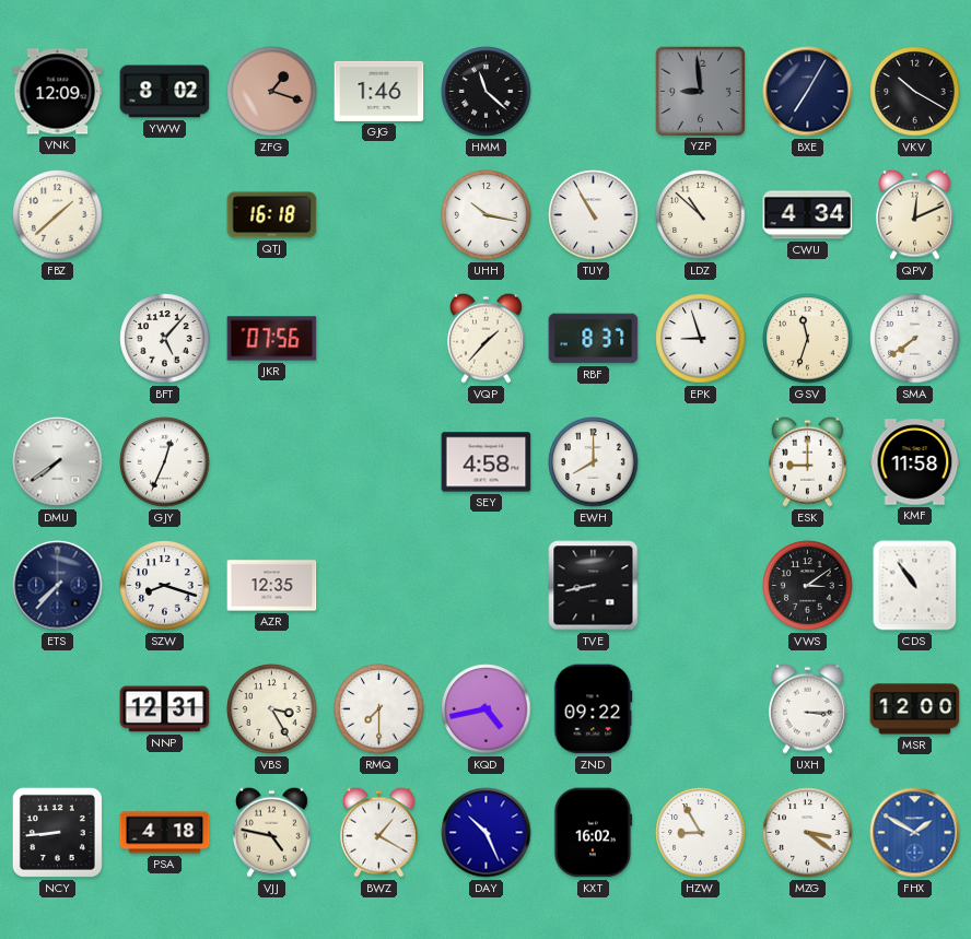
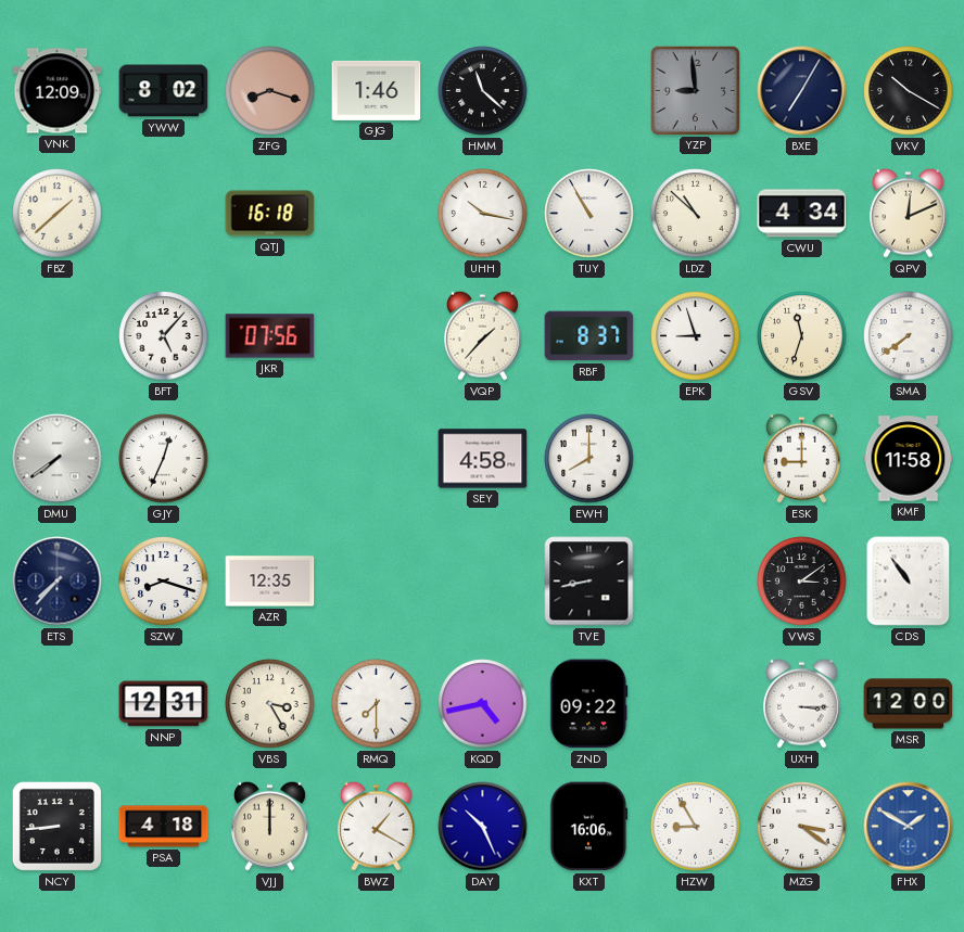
ZFG: 1:18 -> 8:18 (270, 91)
VJJ: 4:47 -> 12:00 (269, 826)
KXT: 16:02 -> 16:06 (589, 827)
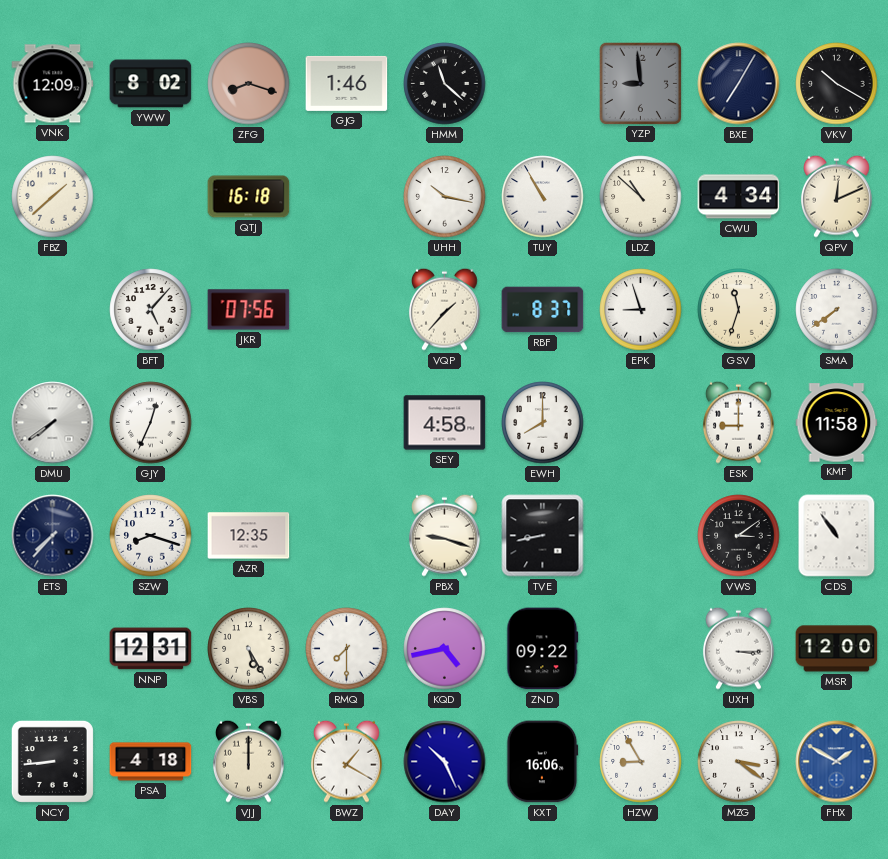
PBX: none -> 9:18 (444, 535)
VBS: 3:25 -> 5:25 (249, 649)
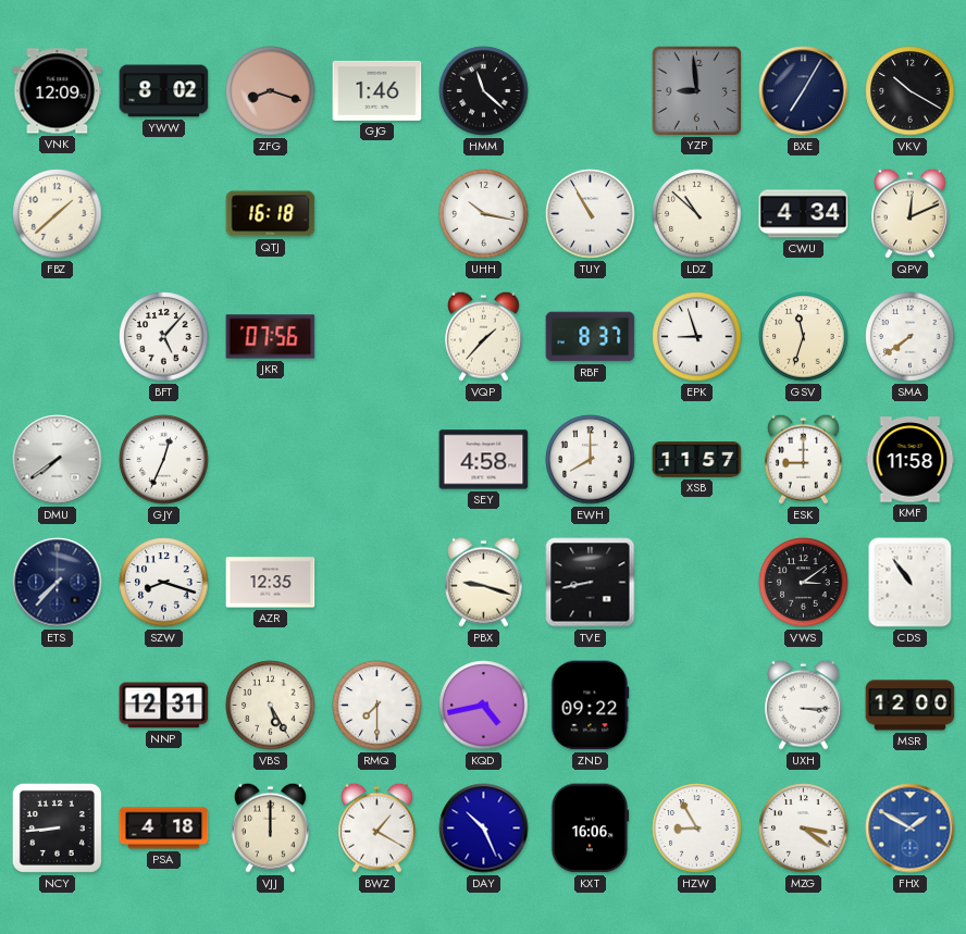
XSB: none -> 11:57 (697, 460)
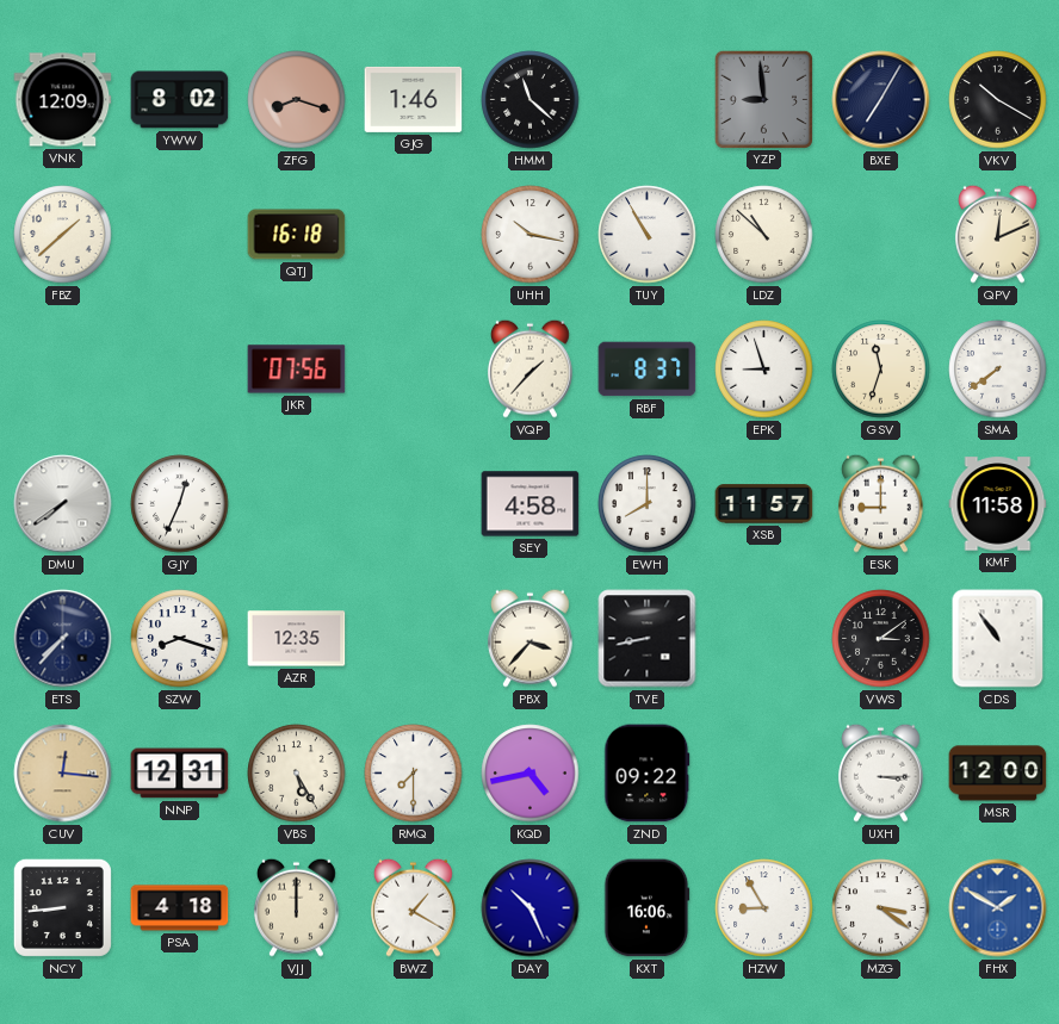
CWU: 4:34 -> none (804, 214)
BFT: 5:07 -> none (164, 337)
PBX: 9:18 -> 3:37 (529, 638)
CUV: none -> 12:16 (63, 774)
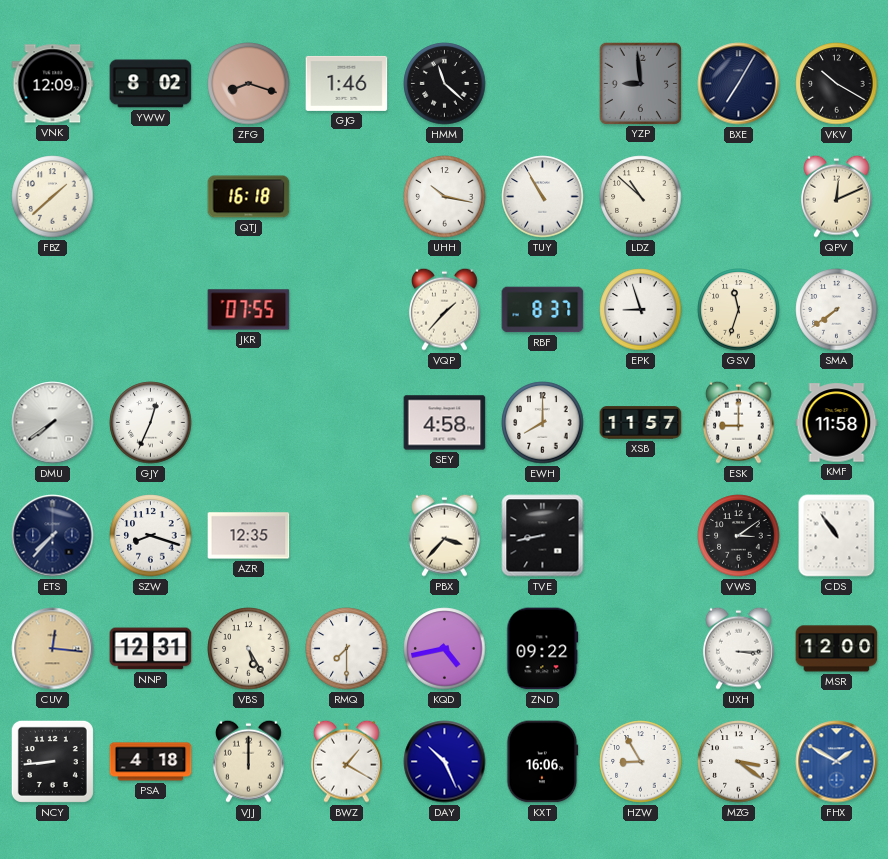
JKR: 07:56 -> 07:55 (249, 310)
